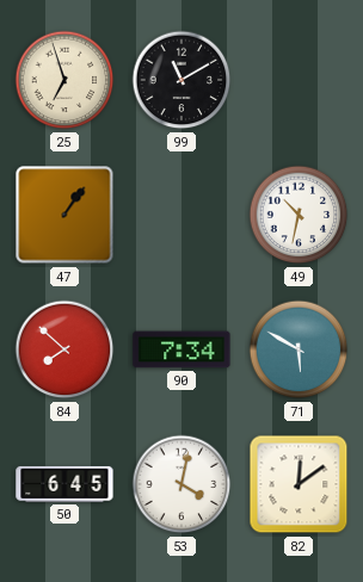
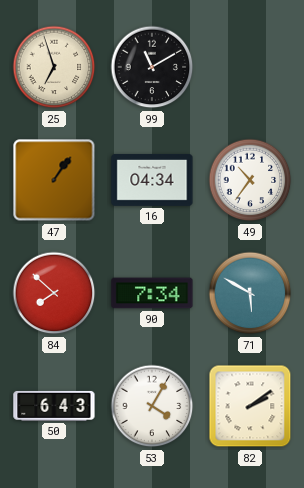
16: none -> 04:34 (152, 180)
49: 10:32 -> 10:36 (250, 180)
50: 6:45 -> 6:43 (54, 406)
53: 4:02 -> 4:05 (152, 406)
82: 12:09 -> 2:09 (250, 406)
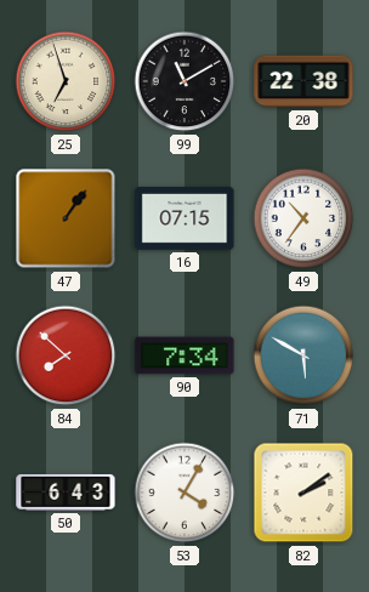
20: none -> 22:38 (303, 81)
16: 04:34 -> 07:15 (184, 218)
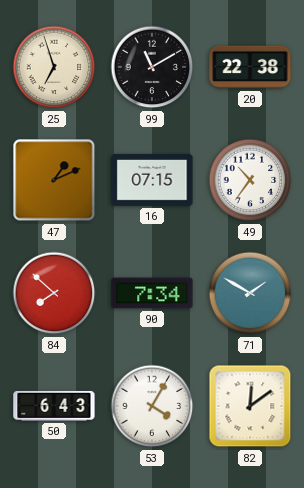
47: 1:06 -> 1:11 (54, 180)
71: 5:50 -> 1:50 (250, 293)
82: 2:09 -> 12:09 (250, 406)
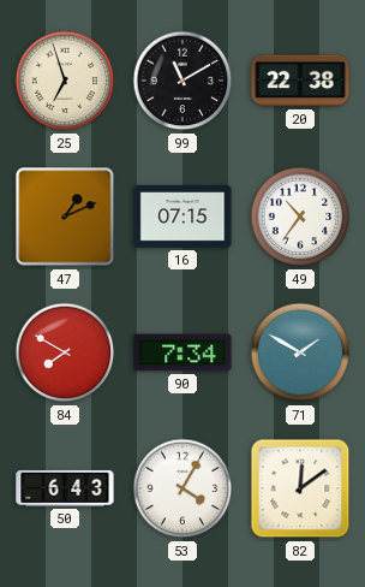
84: 7:52 -> 7:50 (65, 352)
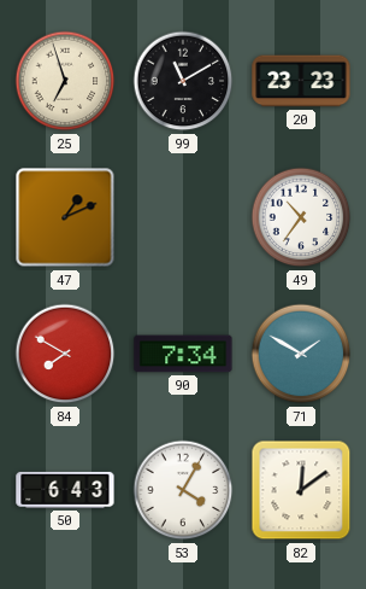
20: 22:38 -> 23:23 (301, 81)
16: 07:15 -> none (182, 217)
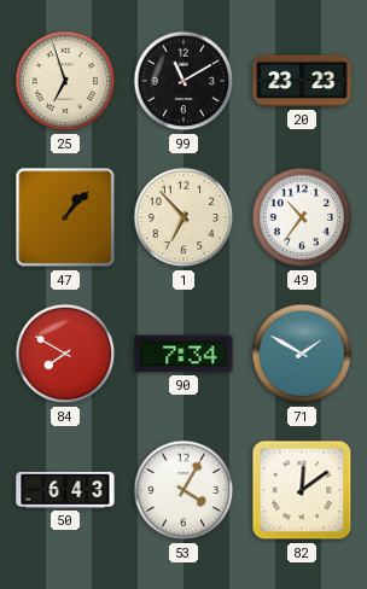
47: 1:11 -> 1:07 (65, 217)
1: none -> 6:53 (183, 217)
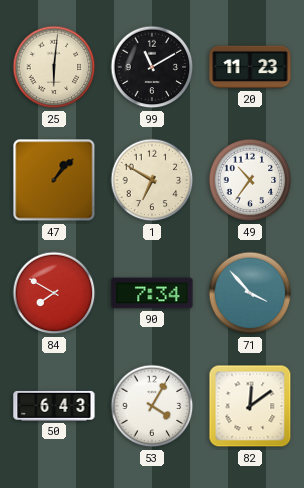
25: 6:57 -> 6:01 (54, 67)
20: 23:23 -> 11:23 (250, 67)
1: 6:53 -> 6:50 (152, 180)
71: 1:50 -> 3:53 (250, 293)
